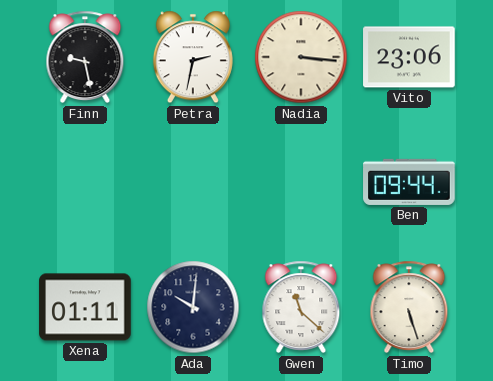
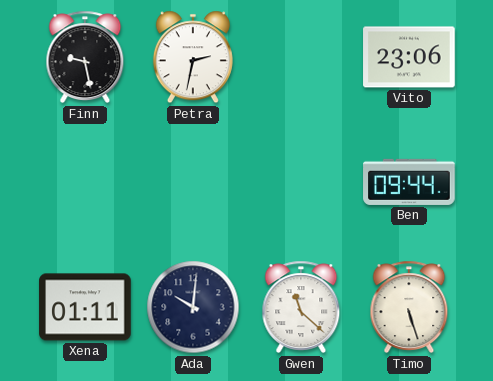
Nadia: 3:16 -> none (301, 57)
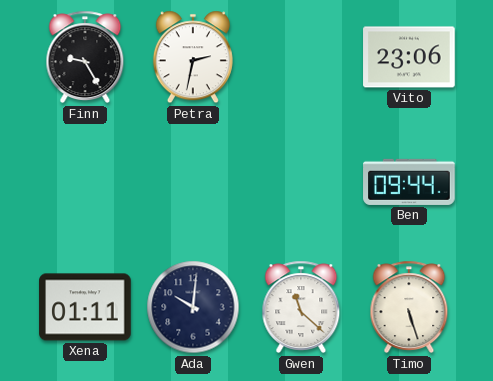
Finn: 9:28 -> 9:25 (85, 57)
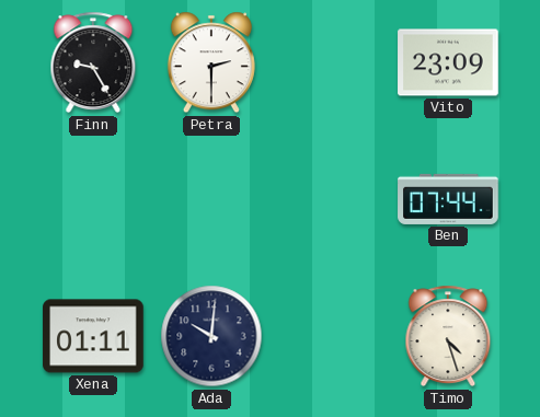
Petra: 2:32 -> 2:30 (211, 62)
Vito: 23:06 -> 23:09 (448, 62)
Ben: 09:44 -> 07:44 (448, 199)
Gwen: 11:22 -> none (301, 307)
Timo: 5:27 -> 4:27 (448, 336)
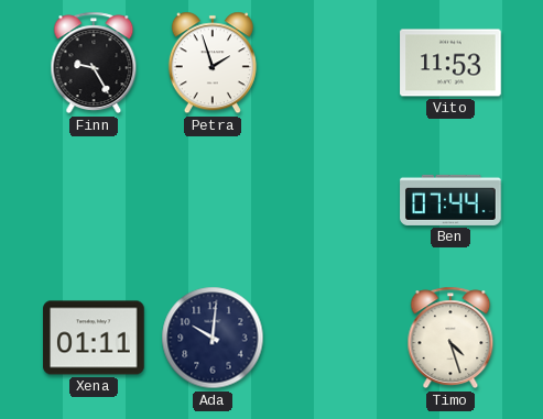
Petra: 2:30 -> 1:57 (213, 63)
Vito: 23:09 -> 11:53 (450, 63)
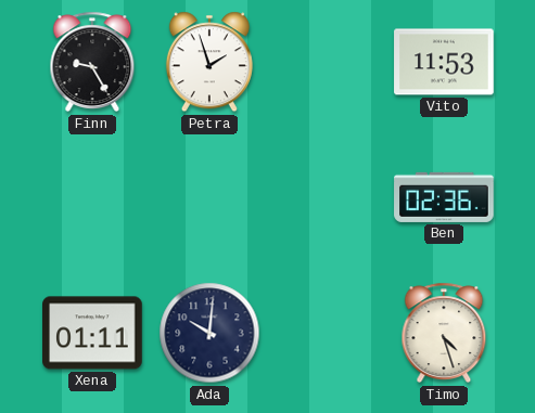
Ben: 07:44 -> 02:36 (444, 197)
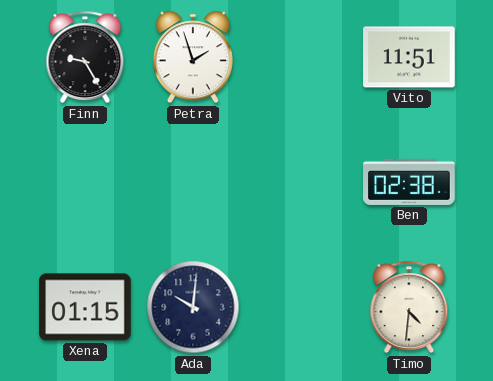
Vito: 11:53 -> 11:51 (409, 57)
Ben: 02:36 -> 02:38 (409, 182)
Xena: 01:11 -> 01:15 (85, 307)
Timo: 4:27 -> 4:31 (409, 307)
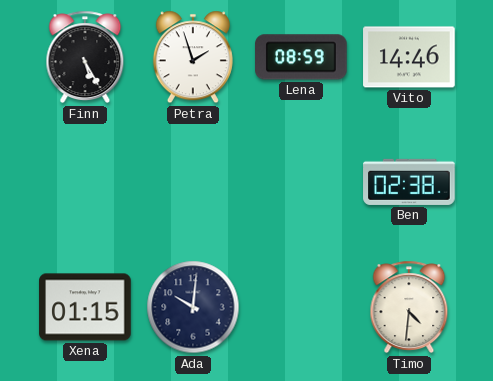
Finn: 9:25 -> 5:25 (85, 57)
Lena: none -> 08:59 (301, 57)
Vito: 11:51 -> 14:46 (409, 57)
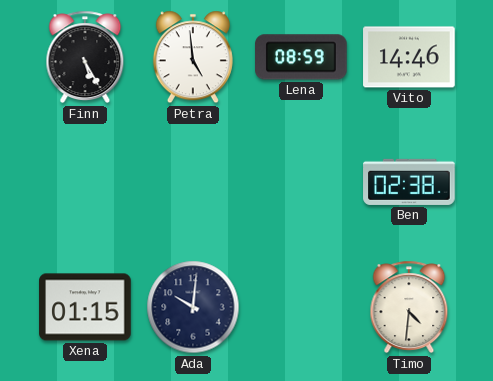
Petra: 1:57 -> 4:59 (193, 57)
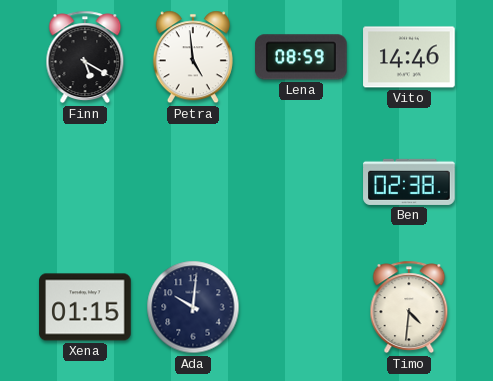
Finn: 5:25 -> 5:20 (85, 57)
